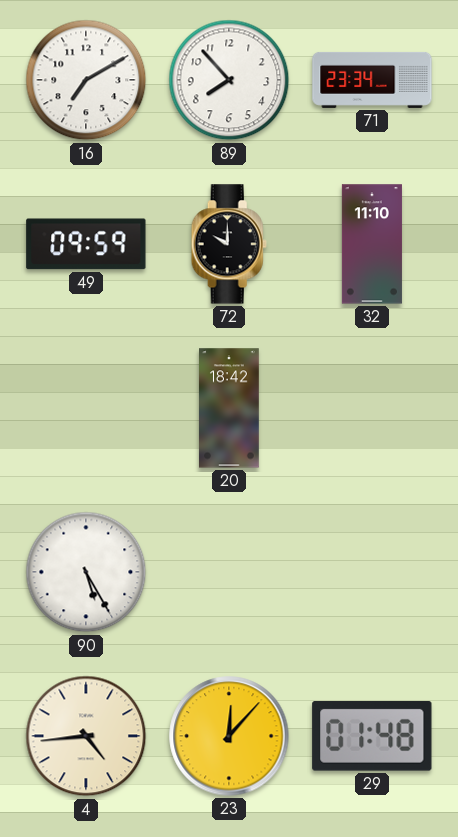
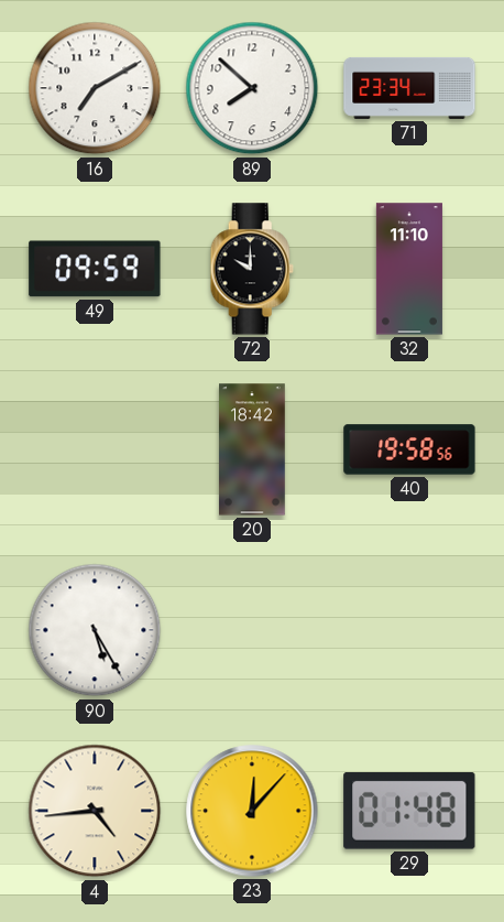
89: 7:53 -> 7:52 (252, 88)
40: none -> 19:58 (409, 449)
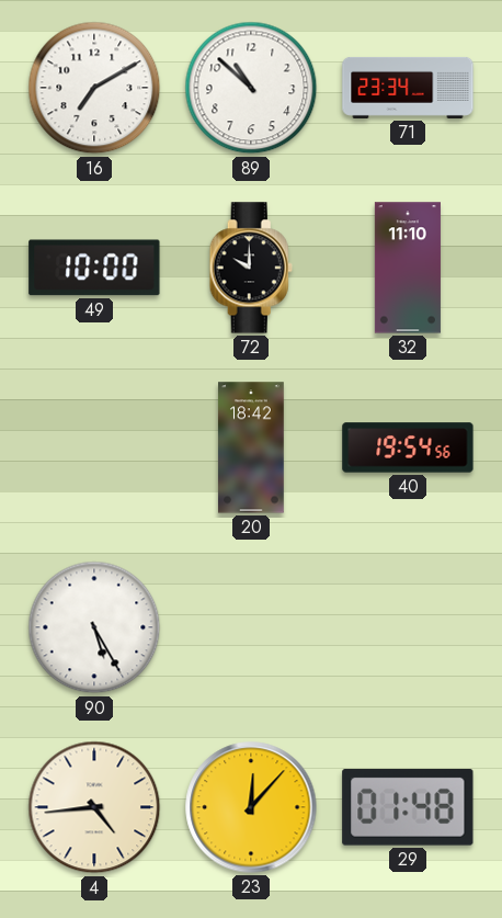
89: 7:52 -> 10:52 (251, 88)
49: 09:59 -> 10:00 (94, 268)
40: 19:58 -> 19:54 (408, 447)
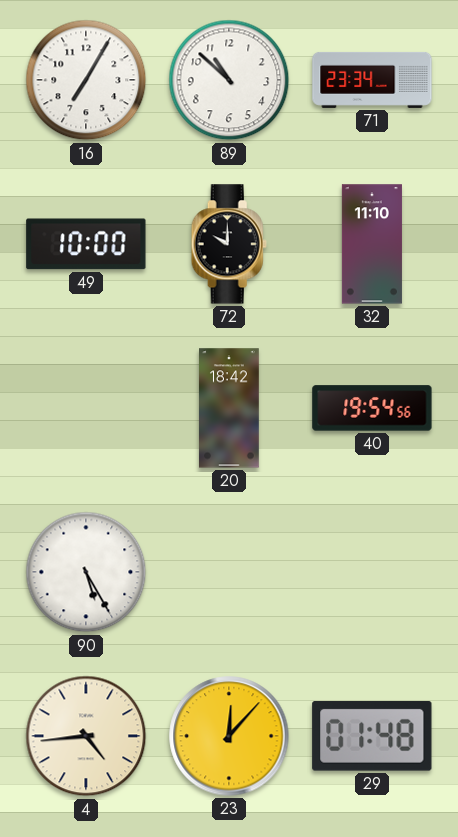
16: 7:10 -> 7:05 (86, 80)
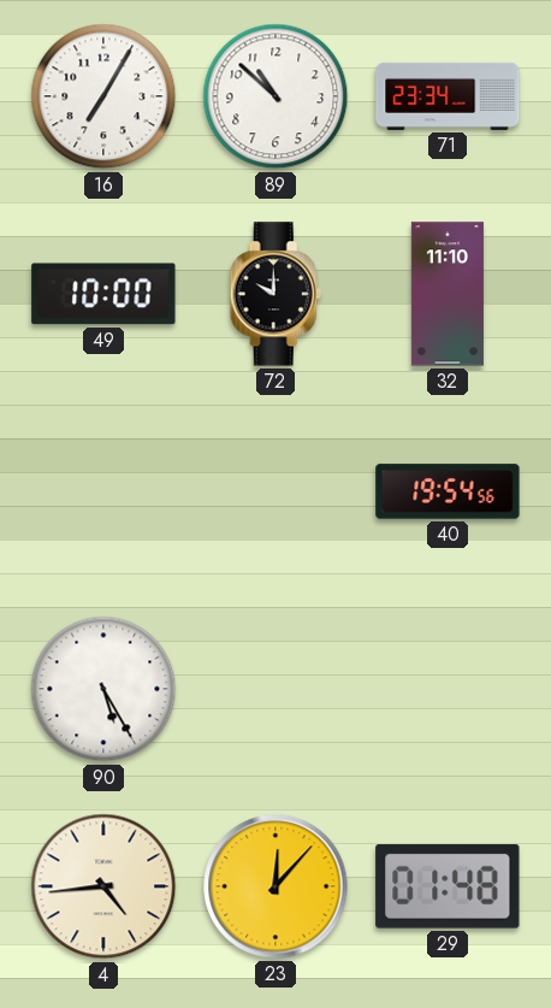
20: 18:42 -> none (229, 408)
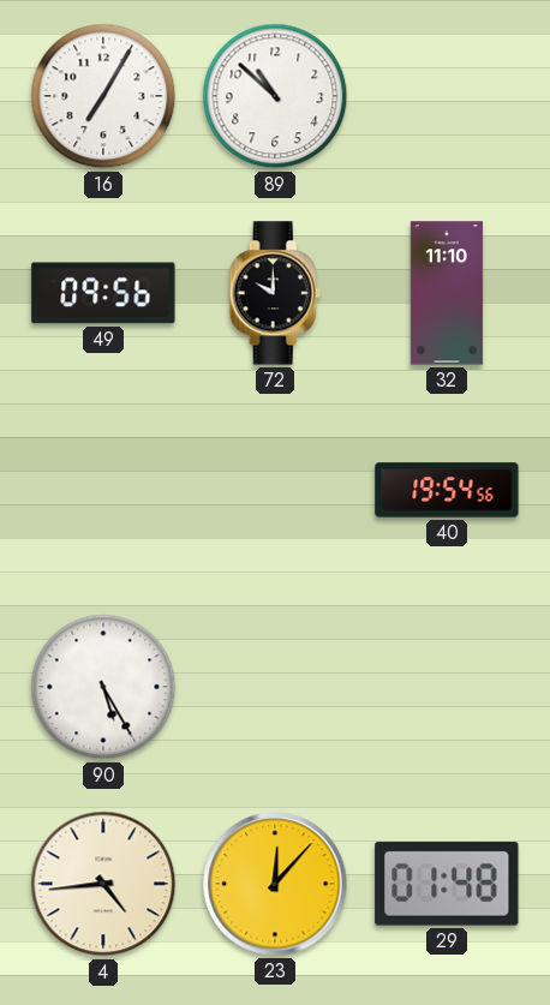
71: 23:34 -> none (448, 96)
49: 10:00 -> 09:56 (103, 293)
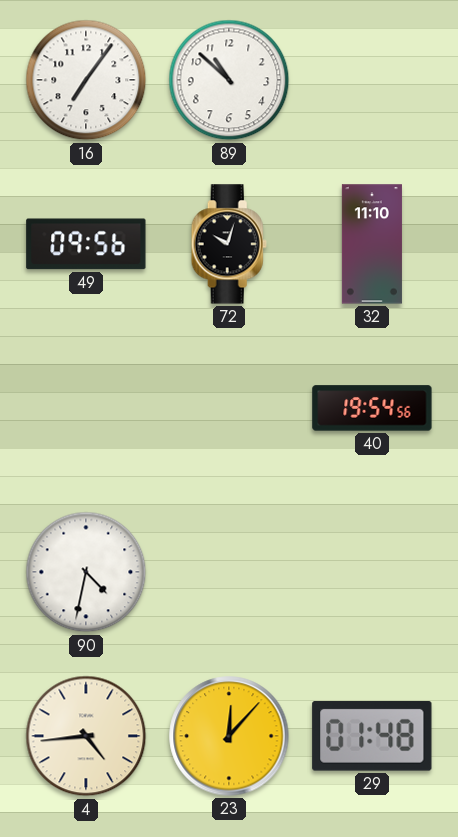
16: 7:05 -> 7:06 (86, 80)
72: 10:00 -> 10:03 (229, 244)
90: 5:25 -> 4:32 (86, 572)
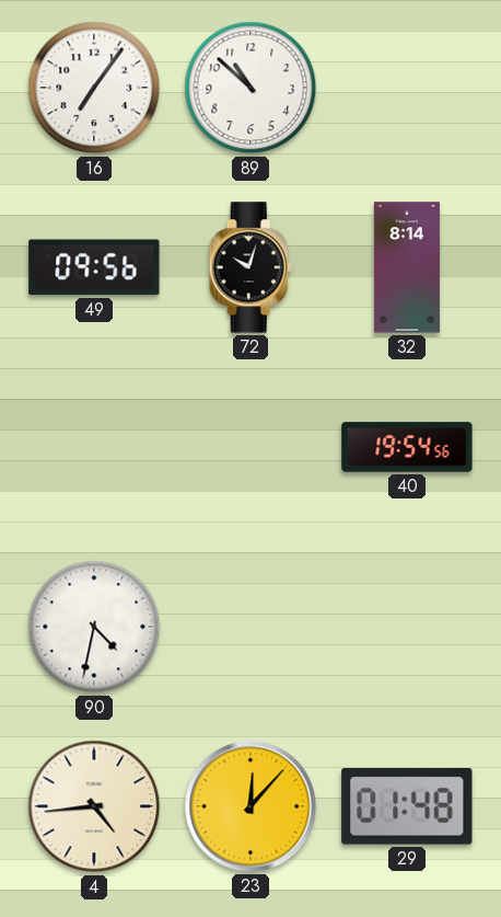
32: 11:10 -> 8:14 (407, 267)
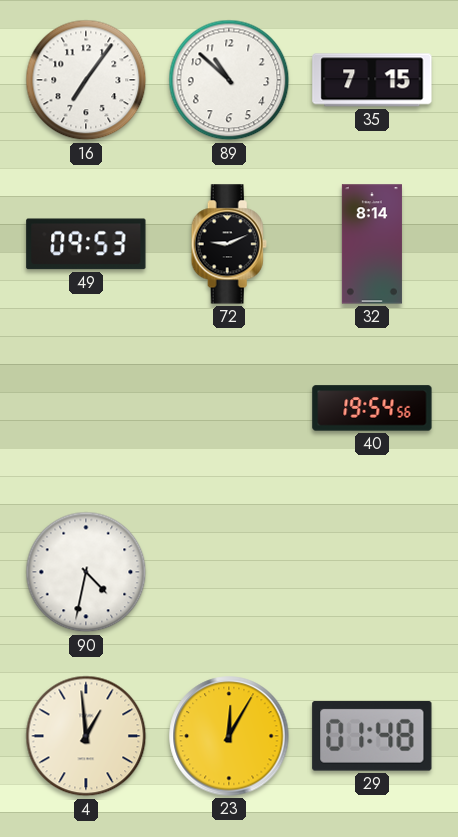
35: none -> 7:15 (372, 80)
49: 09:56 -> 09:53 (86, 244)
72: 10:03 -> 9:11 (229, 244)
4: 4:44 -> 12:59 (86, 736)
23: 12:07 -> 12:05 (229, 736)
